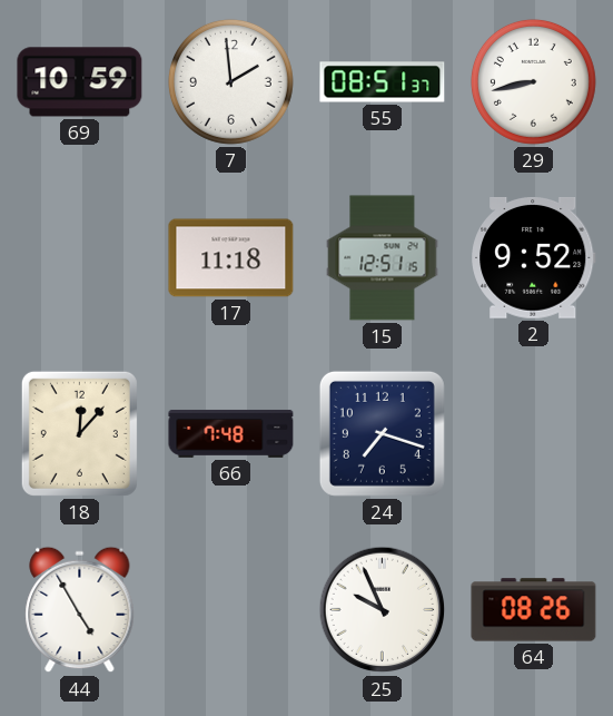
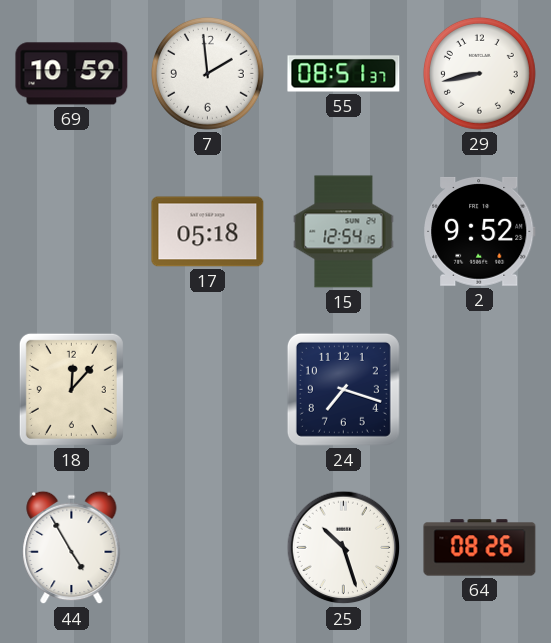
17: 11:18 -> 05:18 (208, 232)
15: 12:51 -> 12:54 (344, 232)
66: 7:48 -> none (231, 433)
25: 9:56 -> 10:27 (344, 548)
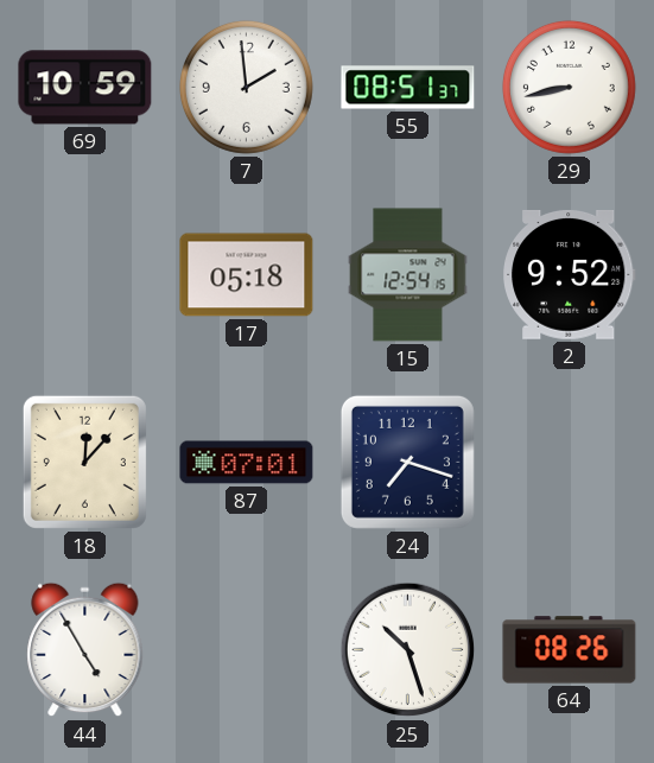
87: none -> 07:01 (247, 463)
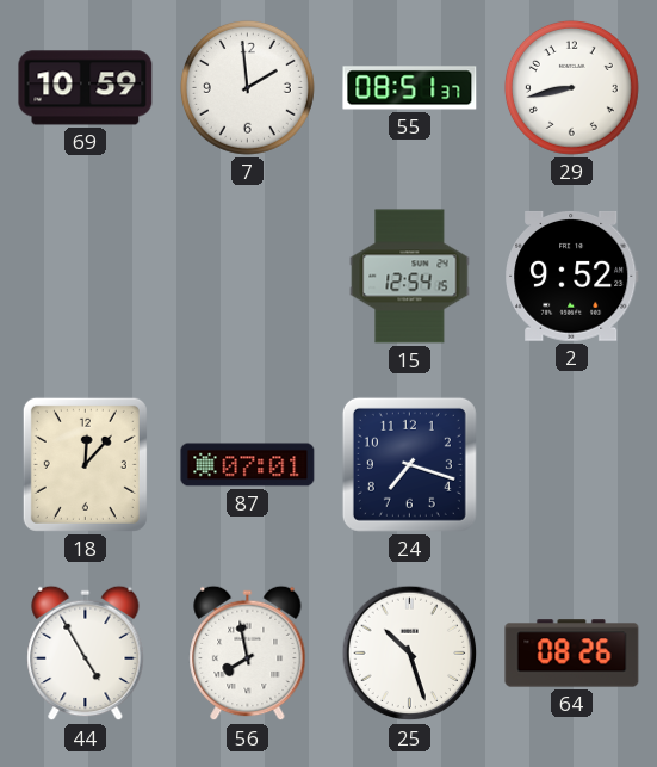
17: 05:18 -> none (247, 275)
56: none -> 7:58 (248, 654)
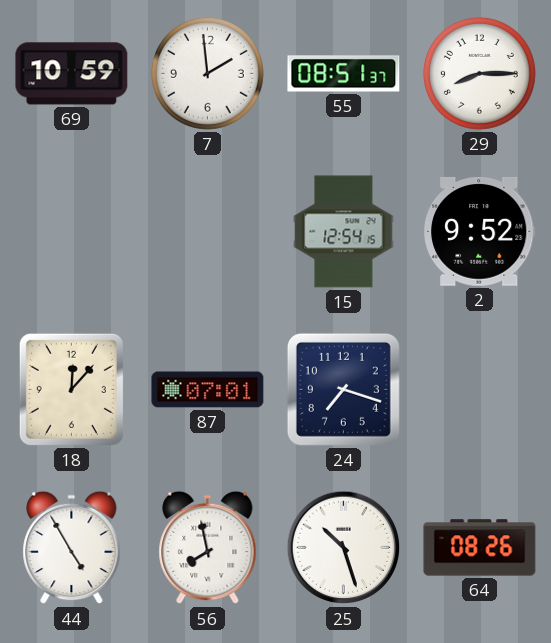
29: 8:43 -> 8:15 (479, 73)
